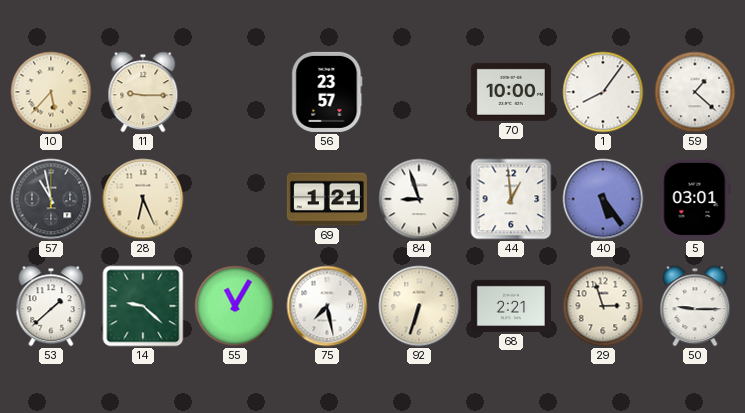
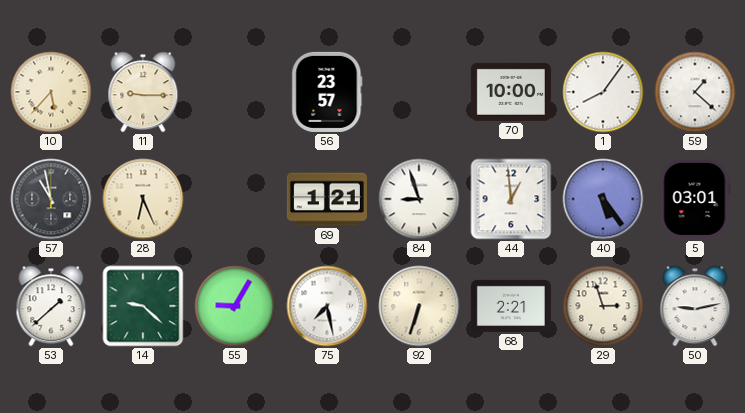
55: 11:05 -> 9:05 (235, 306)
50: 9:15 -> 9:13 (695, 306)
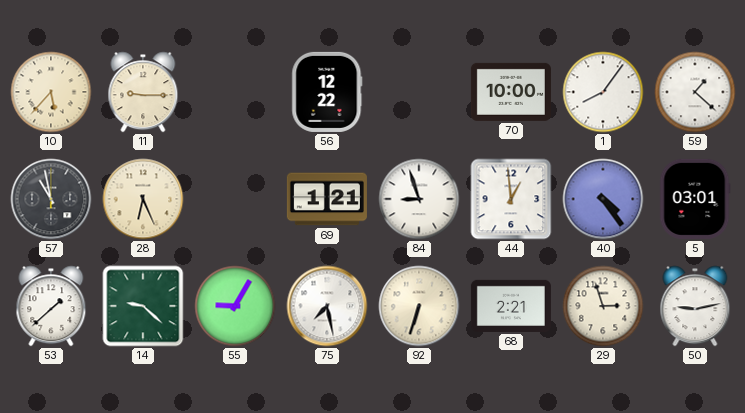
56: 23:57 -> 12:22 (327, 92)
40: 5:24 -> 4:24 (603, 199)
